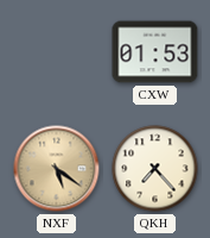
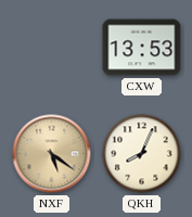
CXW: 01:53 -> 13:53 (142, 48)
QKH: 7:23 -> 8:04 (142, 154)
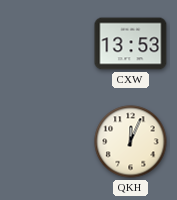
NXF: 5:21 -> none (52, 154)
QKH: 8:04 -> 12:04 (131, 142)
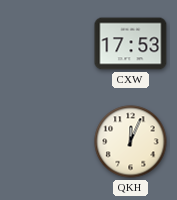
CXW: 13:53 -> 17:53 (131, 44)
